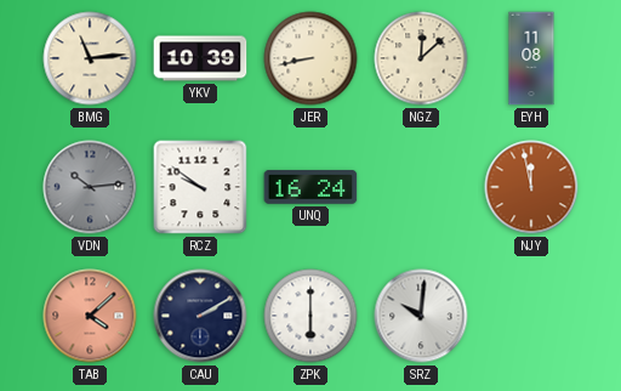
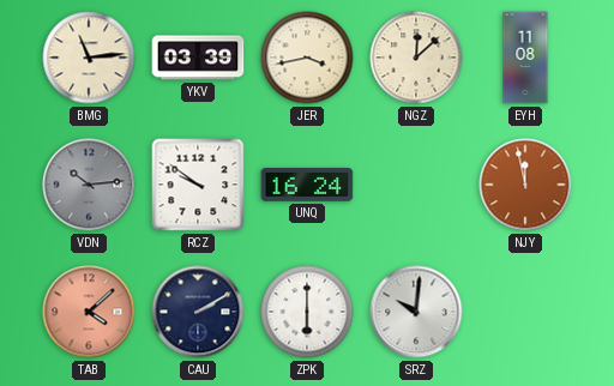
YKV: 10:39 -> 03:39 (198, 58)
JER: 8:43 -> 3:43 (307, 58)
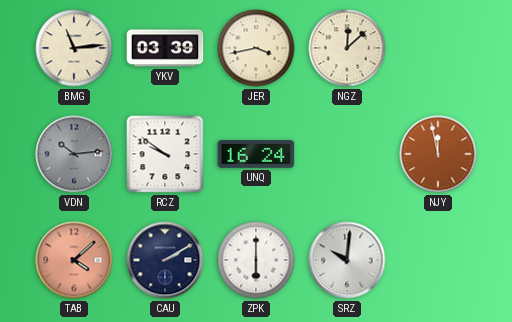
EYH: 11:08 -> none (525, 58)
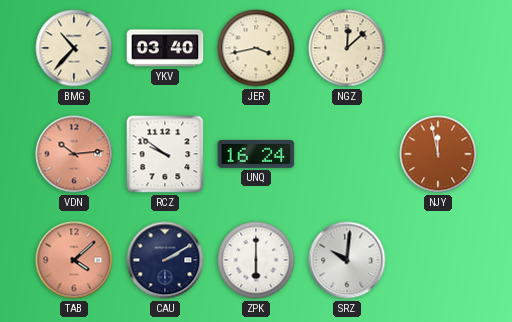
BMG: 11:14 -> 10:37 (74, 48)
YKV: 03:39 -> 03:40 (165, 48)
VDN dial: grey -> salmon (74, 154)
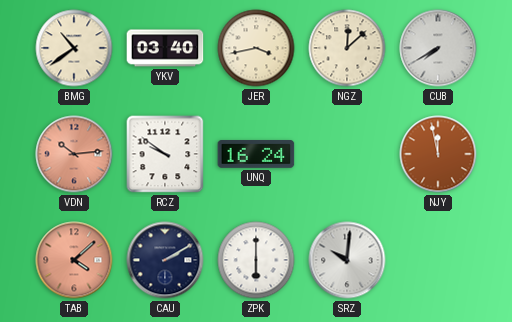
BMG: 10:37 -> 10:39 (74, 48)
CUB: none -> 7:40 (438, 48)
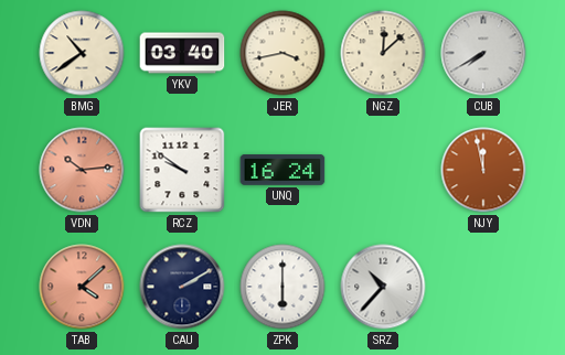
SRZ: 10:01 -> 10:37 (383, 287)
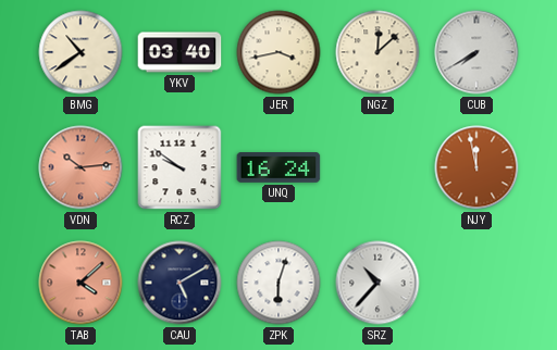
CAU: 2:10 -> 5:10 (180, 283)
ZPK: 6:00 -> 6:03 (278, 283)
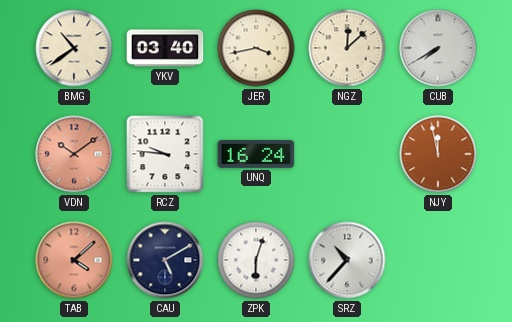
VDN: 10:14 -> 10:09 (74, 154)
RCZ: 9:51 -> 9:46 (165, 154)
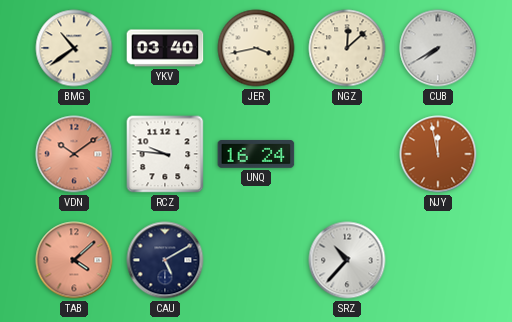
ZPK: 6:03 -> none (256, 260)
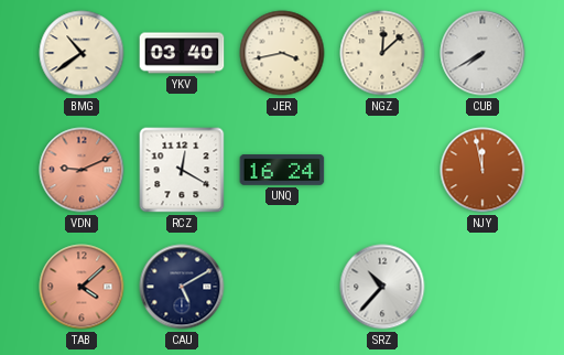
VDN: 10:09 -> 9:11 (82, 170)
RCZ: 9:46 -> 12:20 (182, 170)
